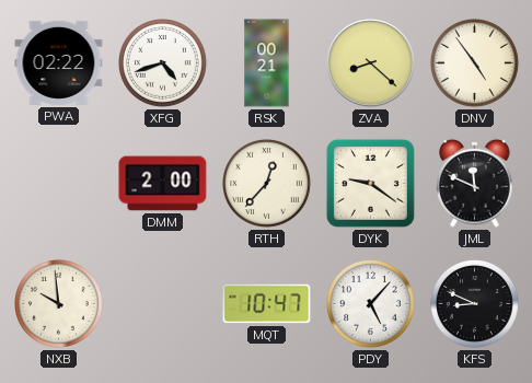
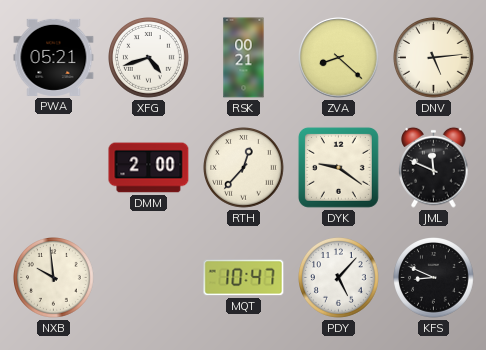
PWA: 02:22 -> 05:21 (54, 57)
DNV: 4:54 -> 5:14 (434, 58)
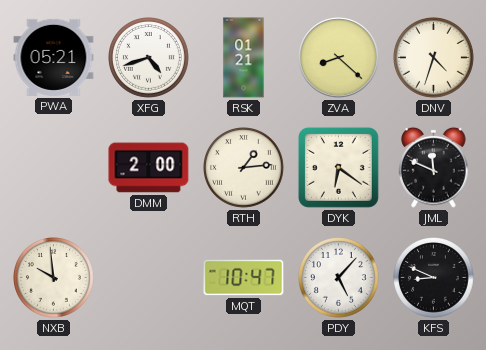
RSK: 00:21 -> 01:21 (244, 58)
DNV: 5:14 -> 4:33 (434, 58)
RTH: 12:37 -> 1:14 (244, 168)
DYK: 9:21 -> 6:21 (338, 167)
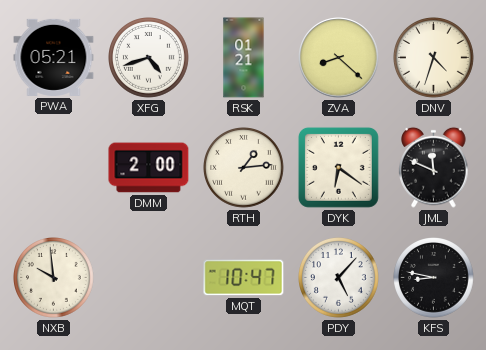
KFS: 8:49 -> 8:47 (434, 278)
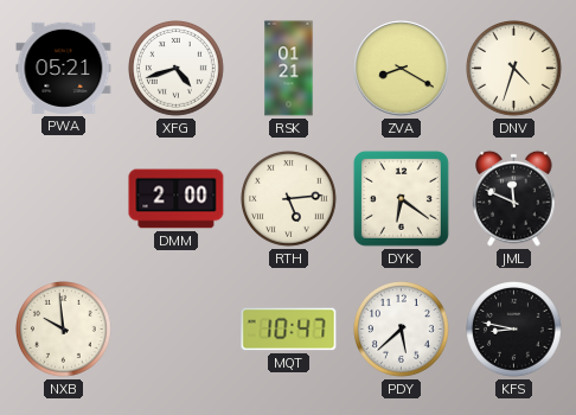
ZVA: 8:22 -> 8:20 (402, 69)
RTH: 1:14 -> 5:14 (289, 199)
PDY: 5:07 -> 5:38 (402, 330)
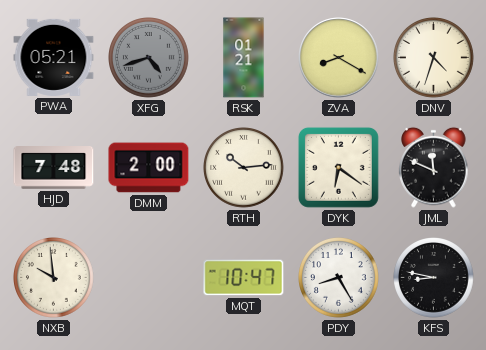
XFG dial: white -> grey (149, 58)
HJD: none -> 7:48 (54, 168)
RTH: 5:14 -> 10:14 (244, 168)
PDY: 5:38 -> 8:25 (339, 278)
